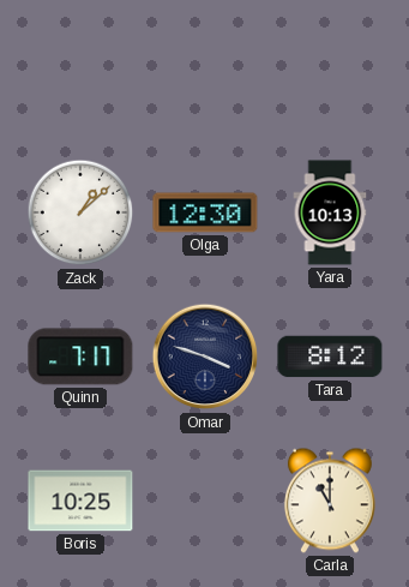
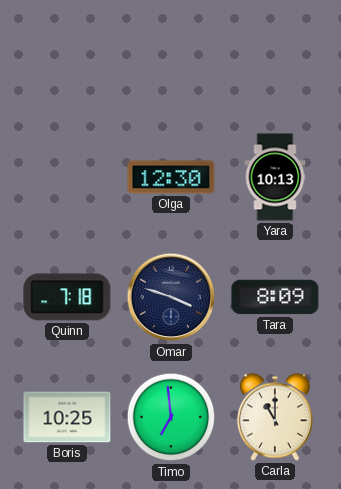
Zack: 1:08 -> none (80, 212)
Quinn: 7:17 -> 7:18 (67, 297)
Tara: 8:12 -> 8:09 (275, 297)
Timo: none -> 6:59 (171, 417)
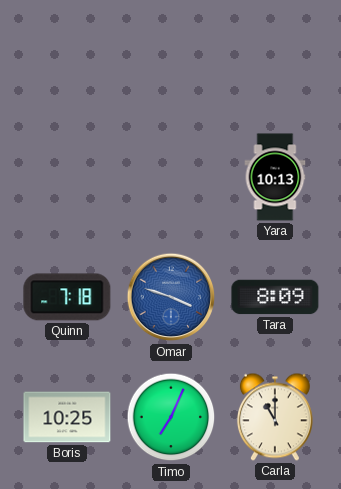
Olga: 12:30 -> none (171, 177)
Omar dial: navy -> blue (171, 297)
Timo: 6:59 -> 7:04 (171, 417)
